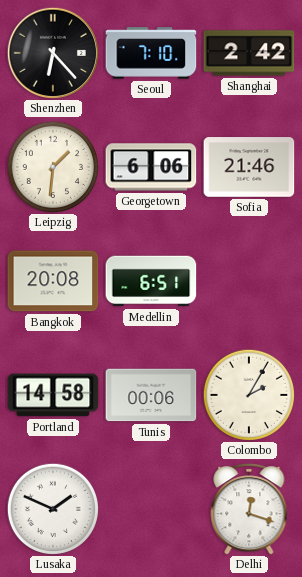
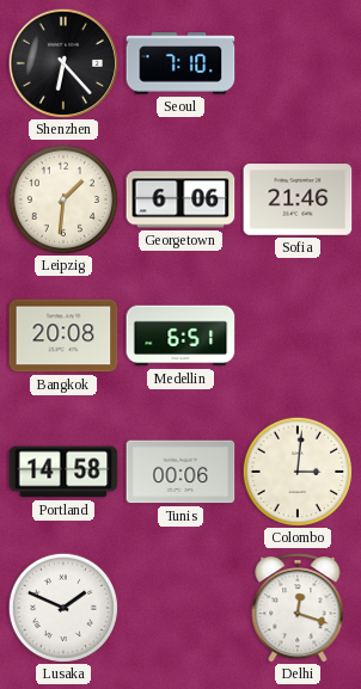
Shanghai: 2:42 -> none (249, 53)
Colombo: 2:05 -> 3:01 (296, 470)
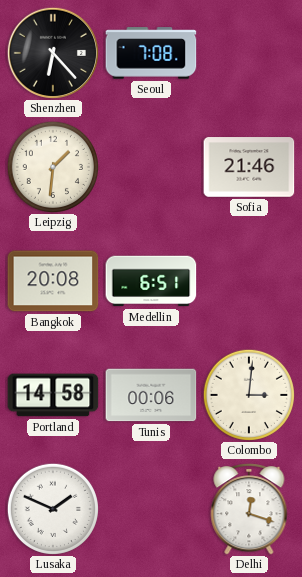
Seoul: 7:10 -> 7:08 (151, 53)
Georgetown: 6:06 -> none (180, 199)
